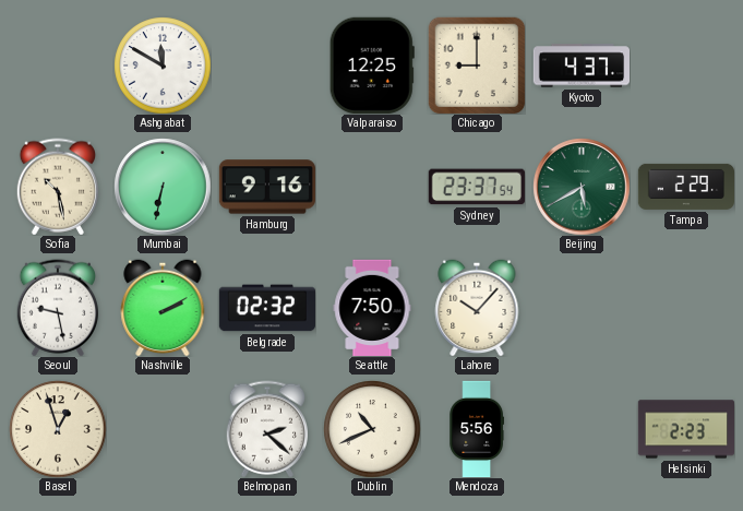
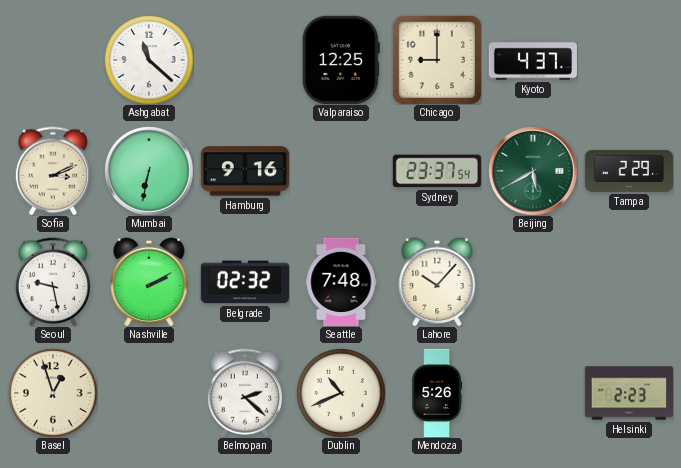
Ashgabat: 11:50 -> 11:22 (149, 60)
Sofia: 10:28 -> 3:11 (52, 171)
Seattle: 7:50 -> 7:48 (341, 281)
Mendoza: 5:56 -> 5:26 (436, 393)
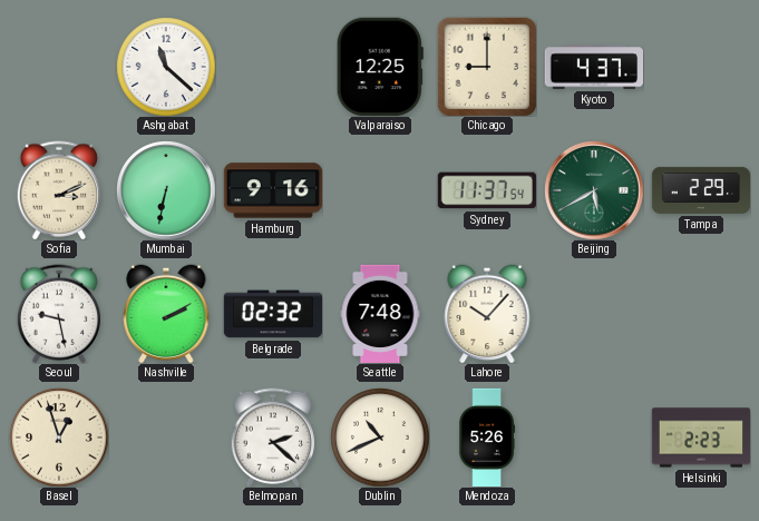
Sydney: 23:37 -> 11:37 (487, 190)
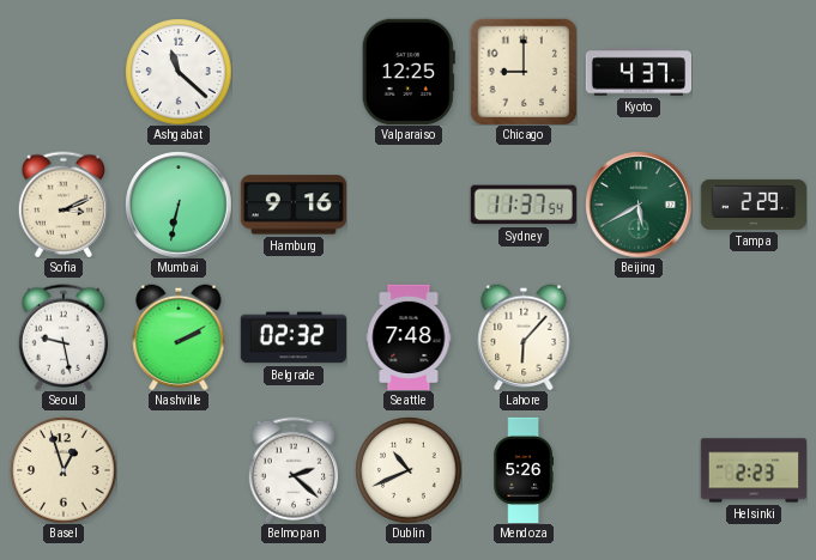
Lahore: 10:07 -> 6:07 (524, 337)
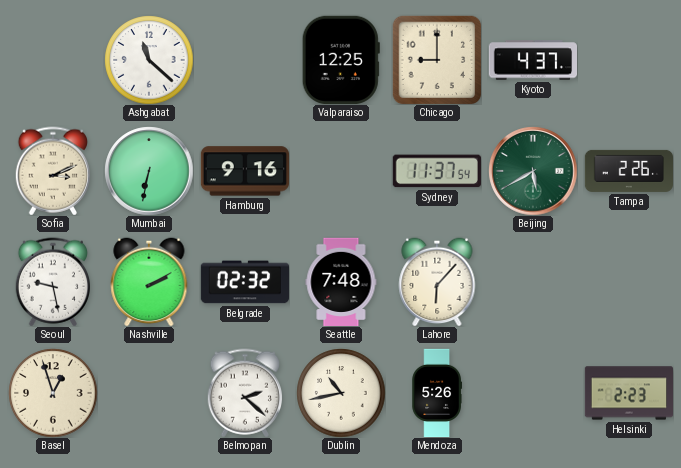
Tampa: 2:29 -> 2:26 (628, 171)
Dublin: 10:41 -> 10:43 (341, 393)
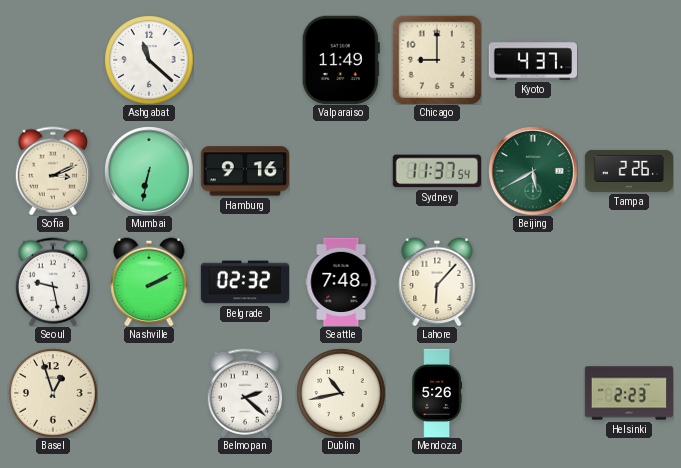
Valparaiso: 12:25 -> 11:49 (341, 60)
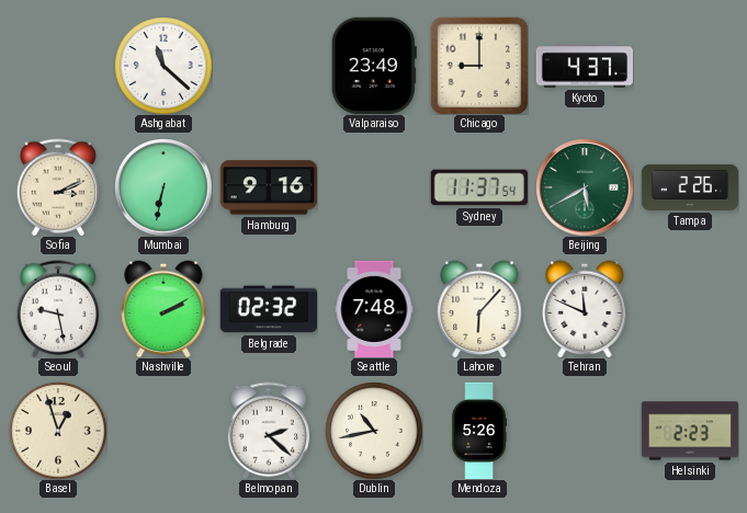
Valparaiso: 11:49 -> 23:49 (374, 66)
Tehran: none -> 11:49 (585, 309)
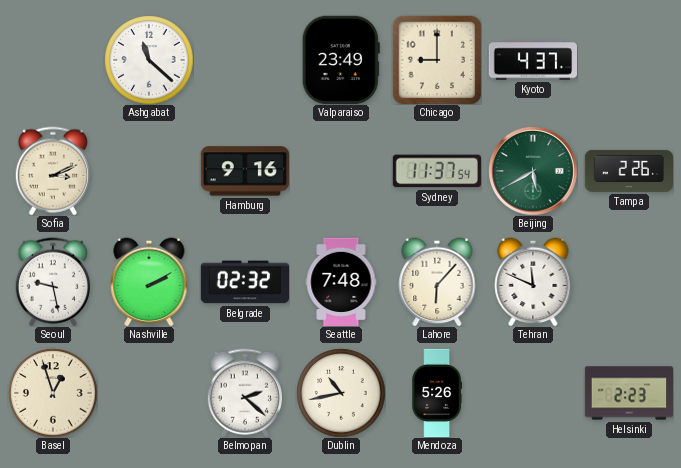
Mumbai: 6:32 -> none (163, 187)
